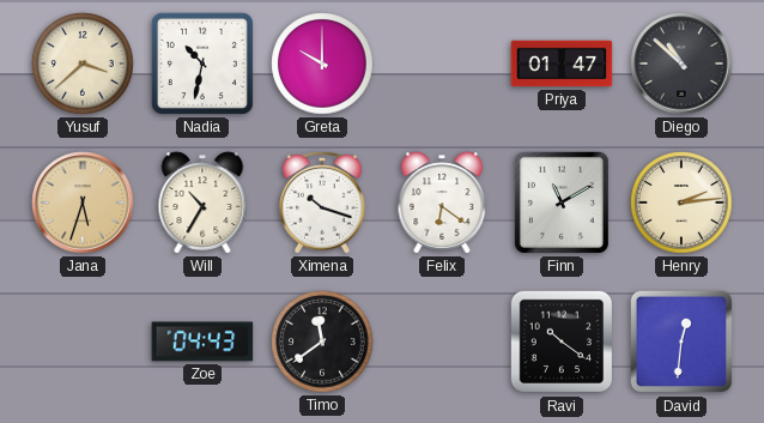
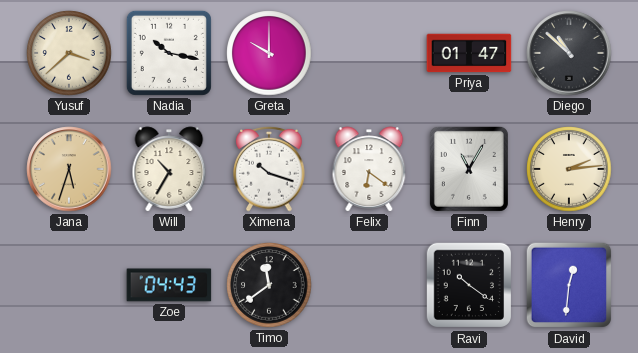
Nadia: 10:32 -> 10:17 (169, 53)
Finn: 11:10 -> 11:05 (469, 169)
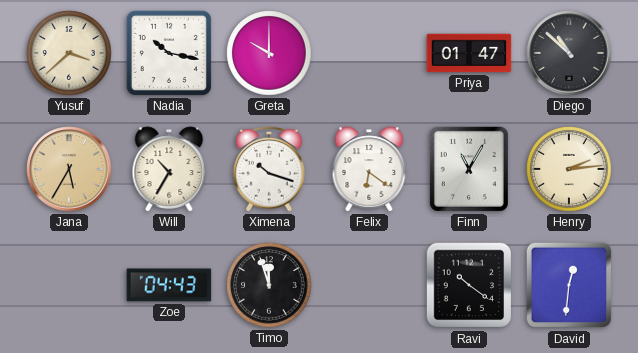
Jana: 5:33 -> 5:35 (69, 169)
Timo: 11:39 -> 11:57 (269, 285)
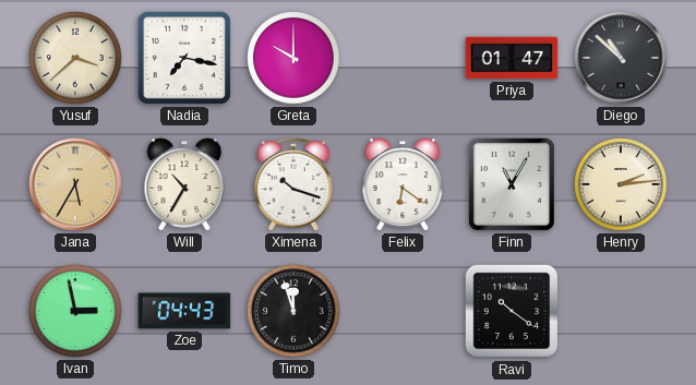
Nadia: 10:17 -> 7:17 (184, 58)
Ivan: none -> 2:58 (75, 311)
David: 12:31 -> none (569, 285)
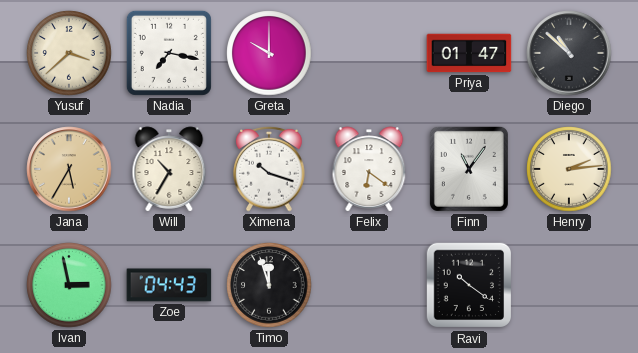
Finn: 11:05 -> 11:06 (469, 169)
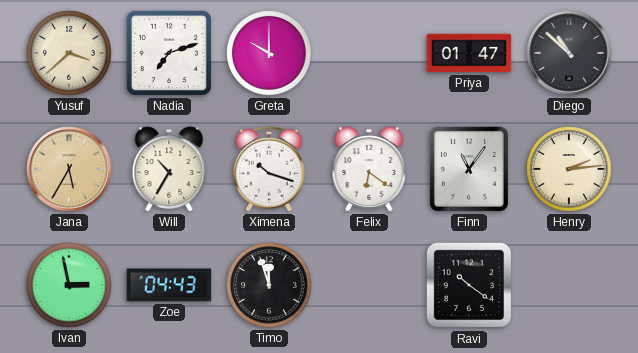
Nadia: 7:17 -> 7:12 (169, 53)
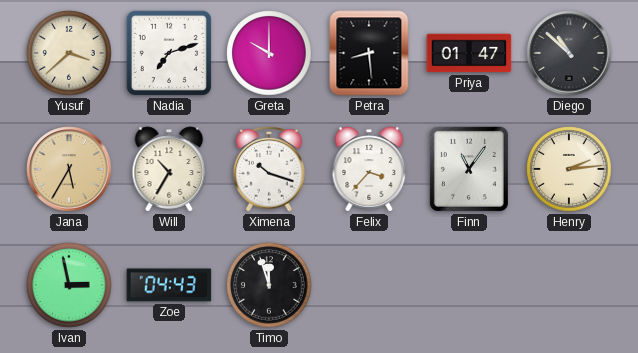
Petra: none -> 8:29 (369, 53)
Felix: 6:21 -> 3:37 (369, 169)
Ravi: 10:21 -> none (468, 285)
